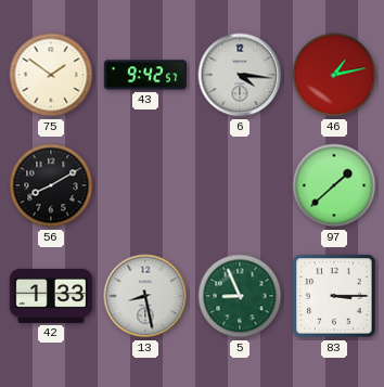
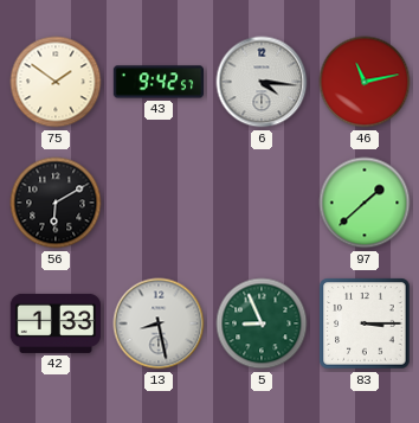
46: 1:13 -> 11:13 (365, 82)
56: 8:10 -> 6:10 (56, 203)
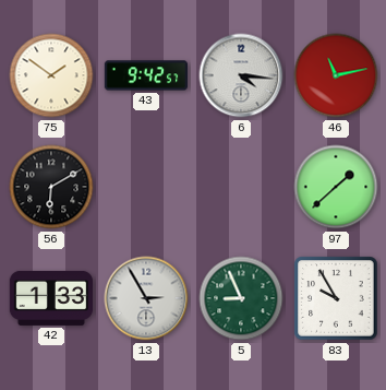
13: 8:28 -> 2:55 (146, 298)
83: 3:15 -> 9:55 (336, 298)
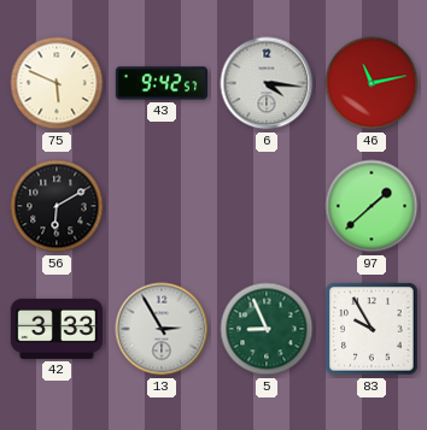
75: 1:51 -> 5:49 (57, 83)
42: 1:33 -> 3:33 (55, 329)
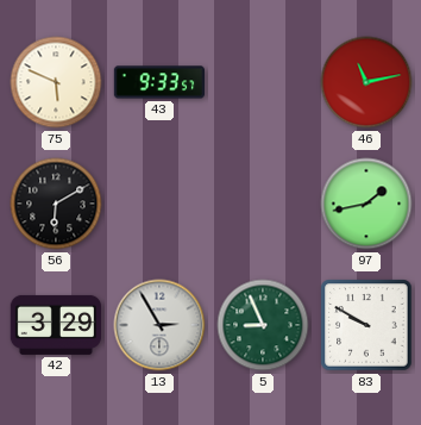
43: 9:42 -> 9:33 (158, 82)
6: 4:16 -> none (267, 83)
97: 1:38 -> 1:43 (366, 204)
42: 3:33 -> 3:29 (55, 325)
83: 9:55 -> 9:50 (366, 325)
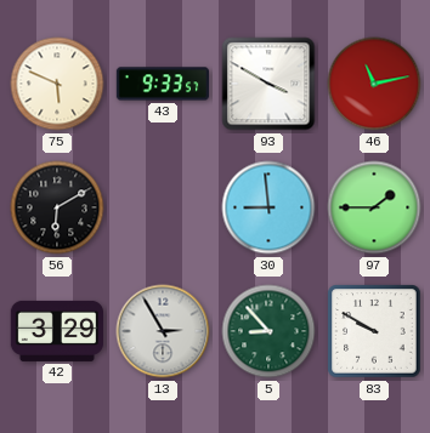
93: none -> 3:50 (268, 84)
30: none -> 8:59 (268, 207)
97: 1:43 -> 1:45 (374, 207)
5: 8:56 -> 8:53 (268, 331)
